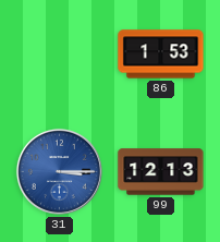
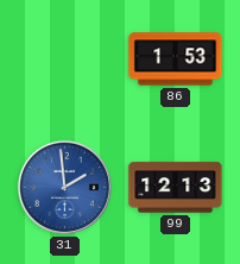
31: 3:15 -> 1:59 (64, 187)
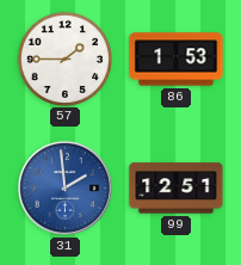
57: none -> 1:45 (64, 58)
99: 12:13 -> 12:51 (177, 189)
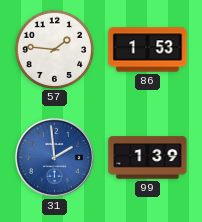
57: 1:45 -> 1:46 (54, 49)
99: 12:51 -> 1:39 (148, 158)
